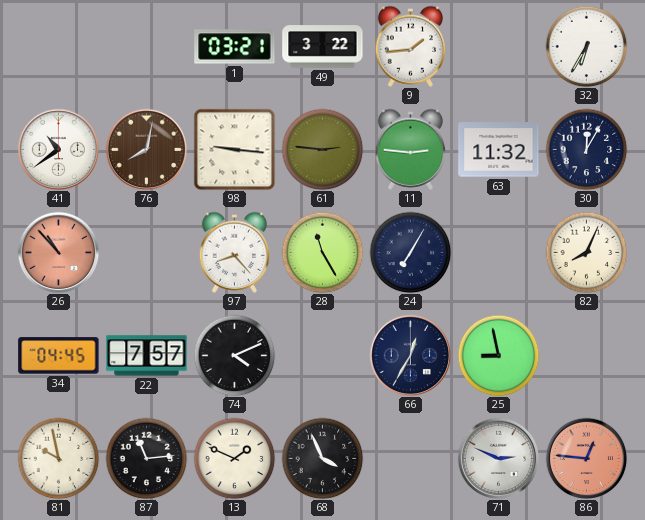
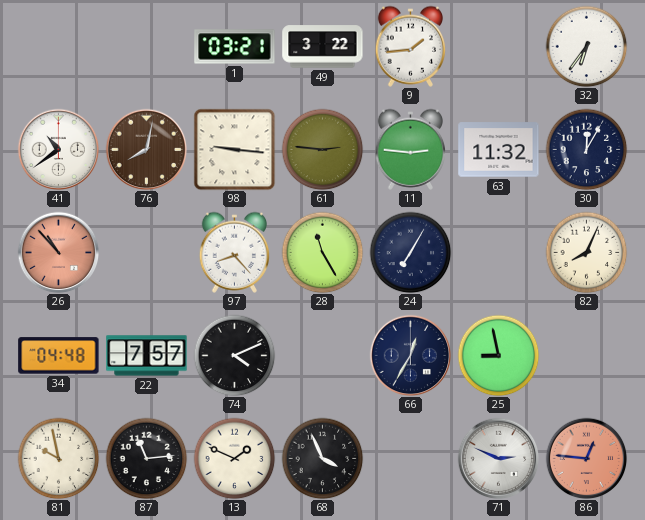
32: 6:35 -> 6:36 (586, 46)
34: 04:45 -> 04:48 (59, 356)
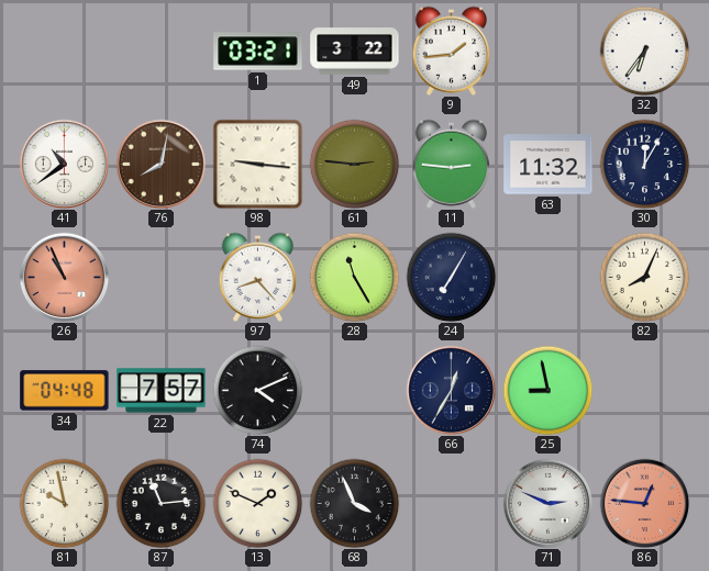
26: 10:53 -> 10:56 (64, 277)
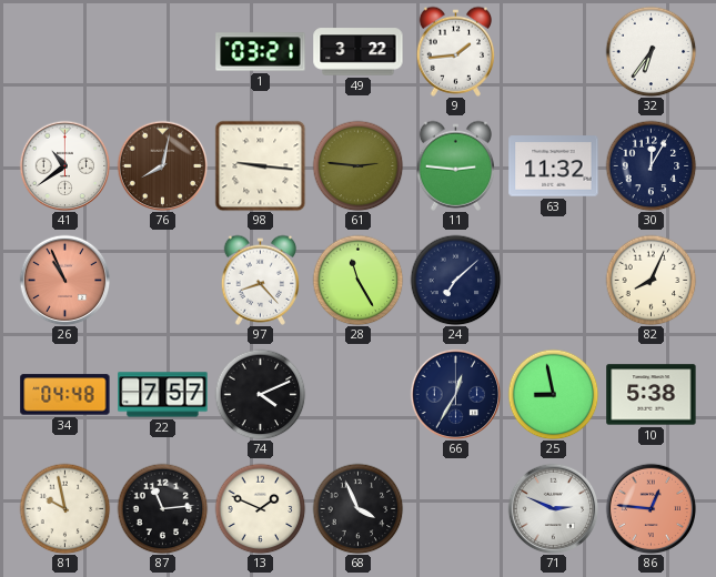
24: 7:05 -> 7:08 (455, 280)
10: none -> 5:38 (652, 395)
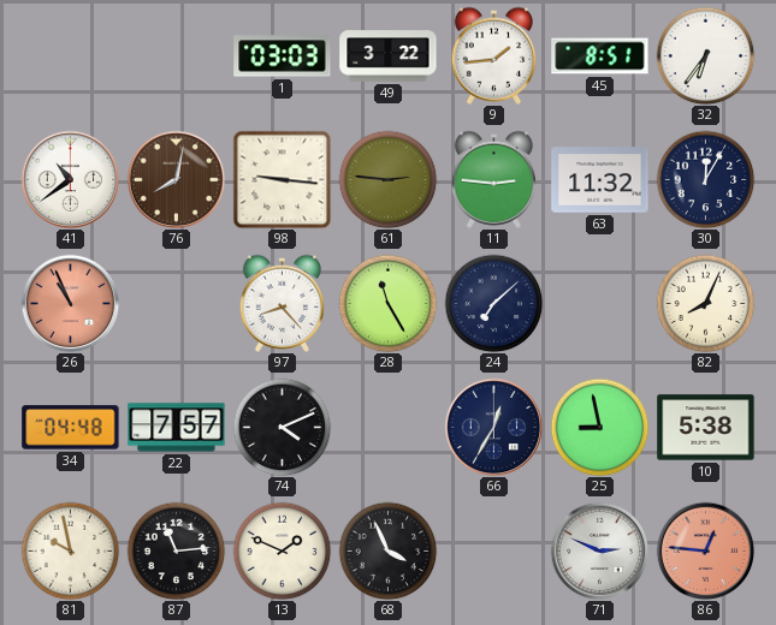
1: 03:21 -> 03:03 (283, 56)
45: none -> 8:51 (600, 56)
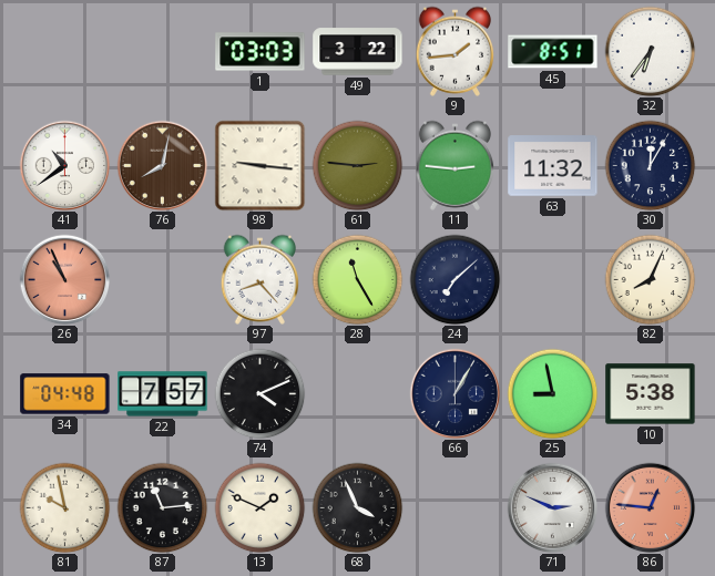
66: 12:35 -> 1:05 (454, 393)
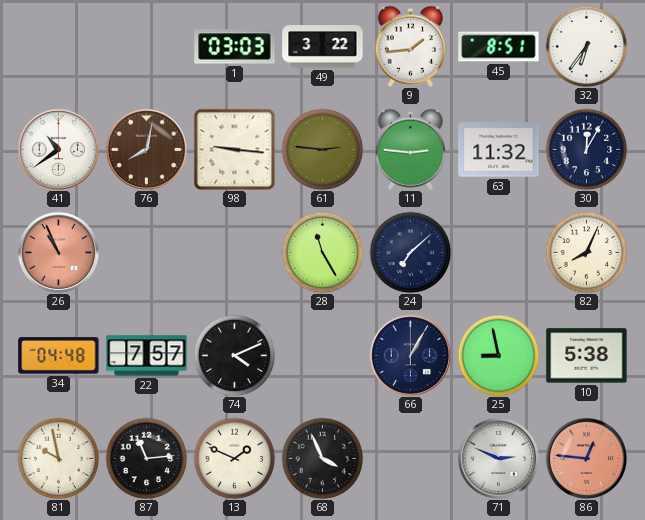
97: 8:23 -> none (259, 279)
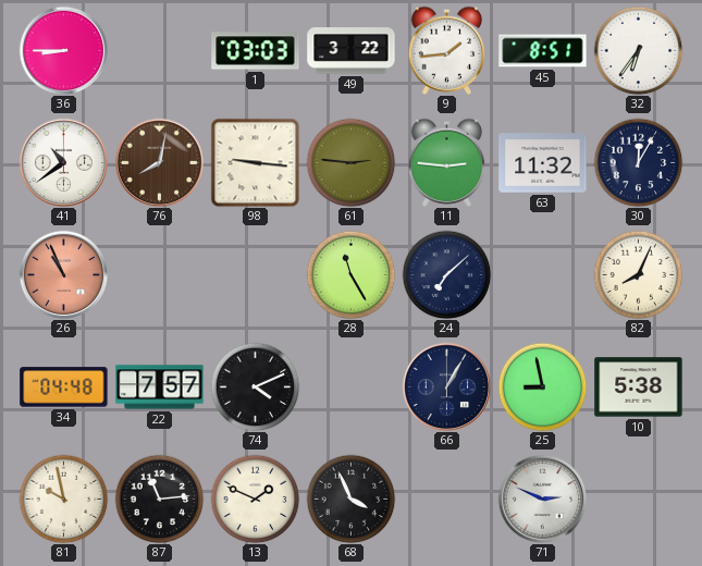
36: none -> 8:45 (63, 50)
86: 12:46 -> none (586, 458)
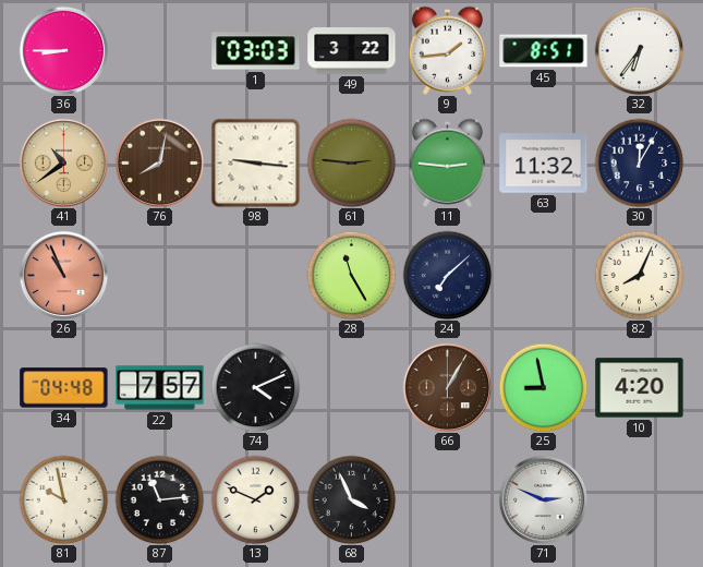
41 dial: white -> champagne (63, 162)
66 dial: navy -> brown (447, 387)
10: 5:38 -> 4:20 (640, 388)
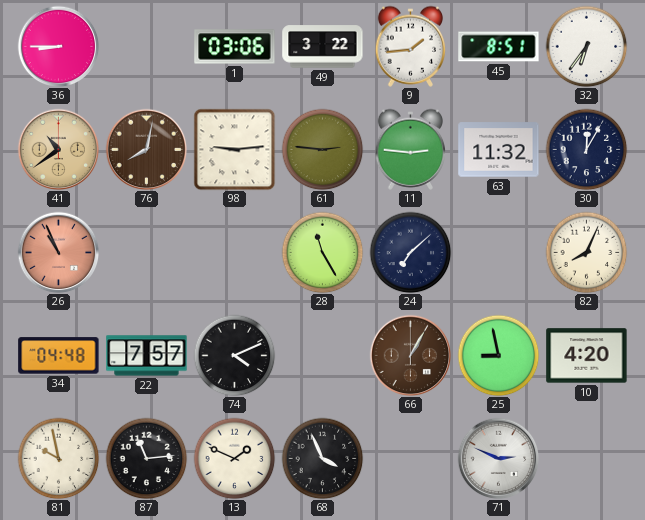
1: 03:03 -> 03:06 (235, 47)
98: 9:16 -> 9:14 (234, 149)
